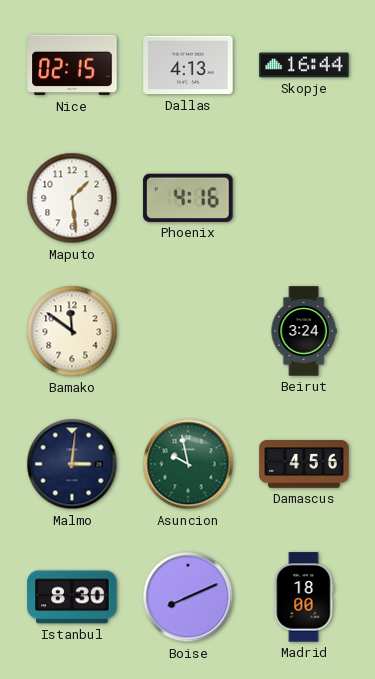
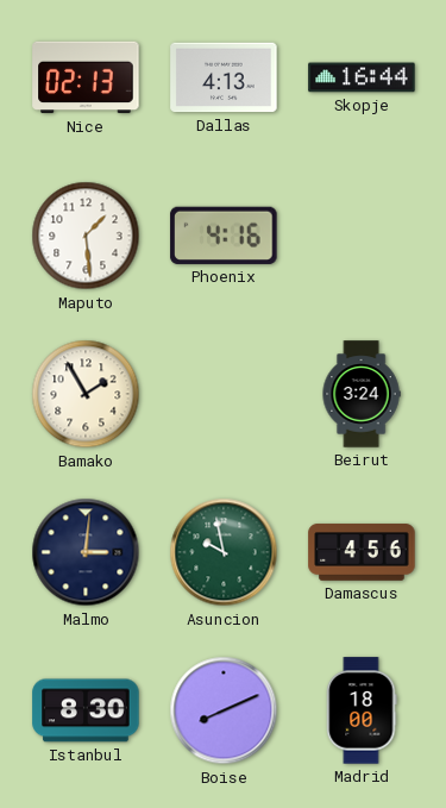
Nice: 02:15 -> 02:13 (86, 77)
Bamako: 11:51 -> 1:55 (86, 394)
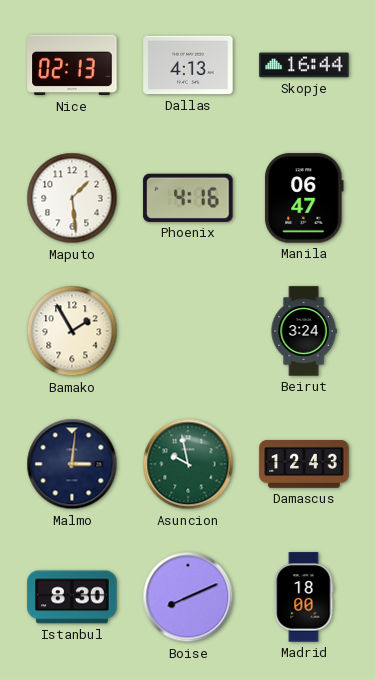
Manila: none -> 06:47 (304, 198)
Damascus: 4:56 -> 12:43 (304, 464)
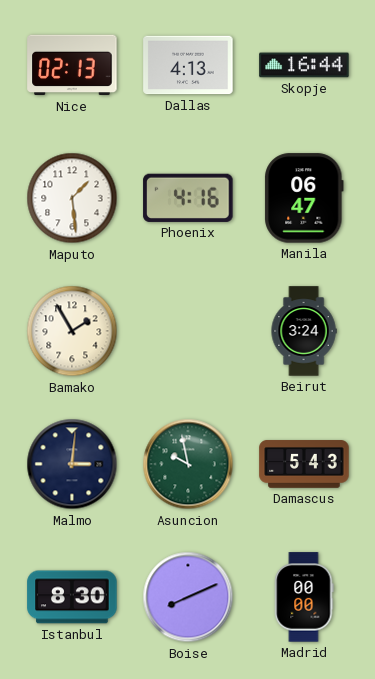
Damascus: 12:43 -> 5:43 (304, 464)
Madrid: 18:00 -> 00:00 (304, 597)
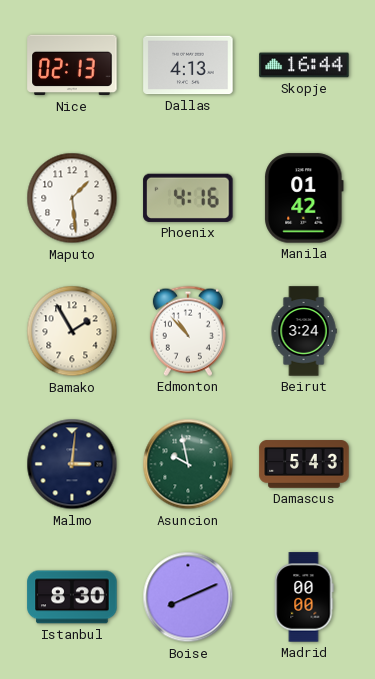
Manila: 06:47 -> 01:42 (304, 198)
Edmonton: none -> 10:53 (188, 331)
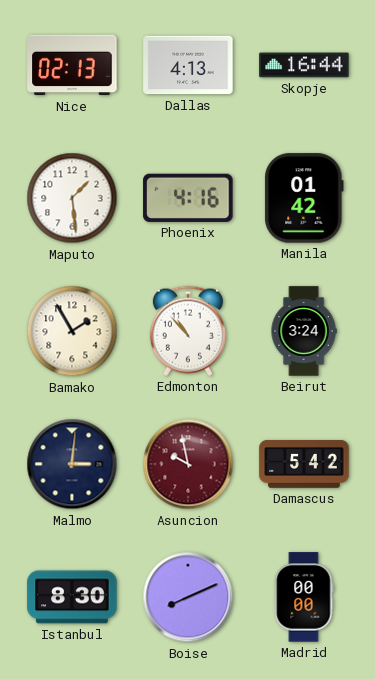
Asuncion dial: green -> burgundy (188, 464)
Damascus: 5:43 -> 5:42 (304, 464)
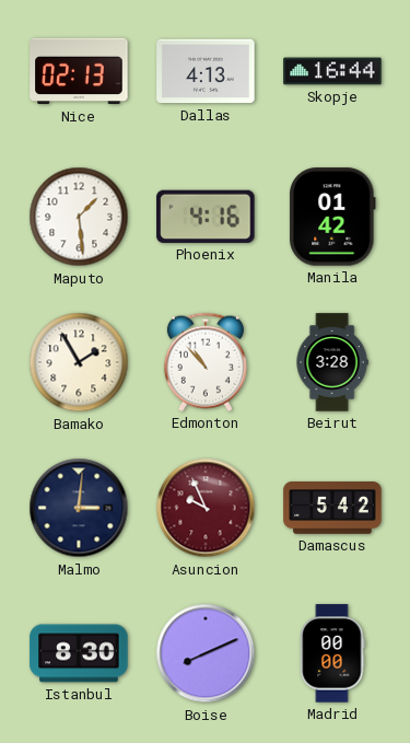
Beirut: 3:24 -> 3:28 (332, 362)
Asuncion: 9:58 -> 9:56 (206, 508)
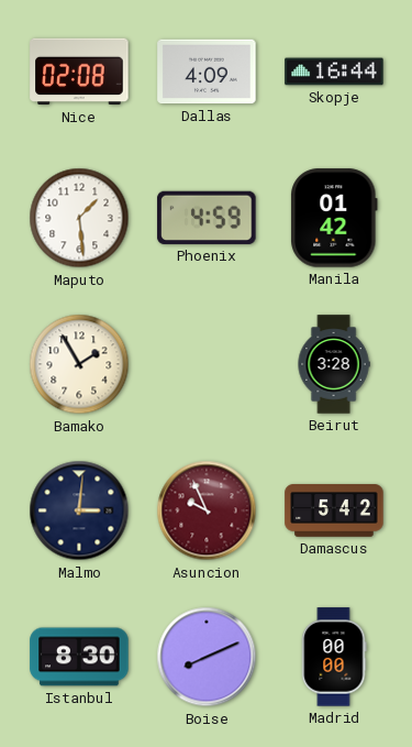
Nice: 02:13 -> 02:08 (79, 72)
Dallas: 4:13 -> 4:09 (207, 72)
Phoenix: 4:16 -> 4:59 (207, 218)
Edmonton: 10:53 -> none (206, 362)
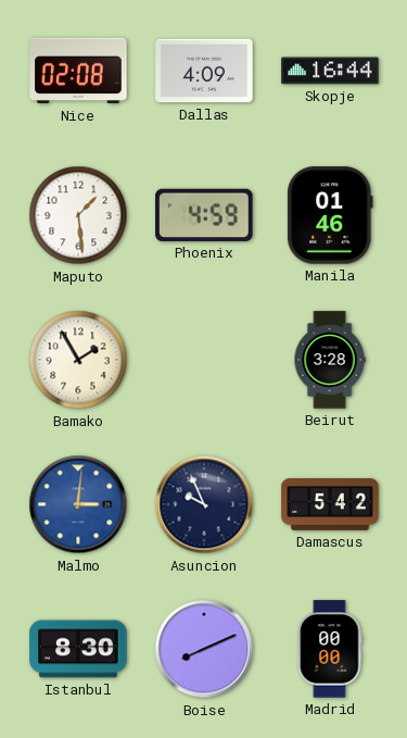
Manila: 01:42 -> 01:46 (330, 215)
Malmo dial: navy -> blue (78, 504)
Asuncion dial: burgundy -> navy (204, 504)
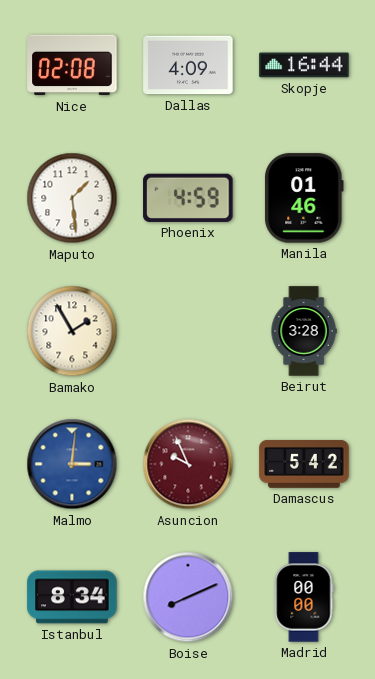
Asuncion dial: navy -> burgundy (188, 464)
Istanbul: 8:30 -> 8:34 (72, 597)
